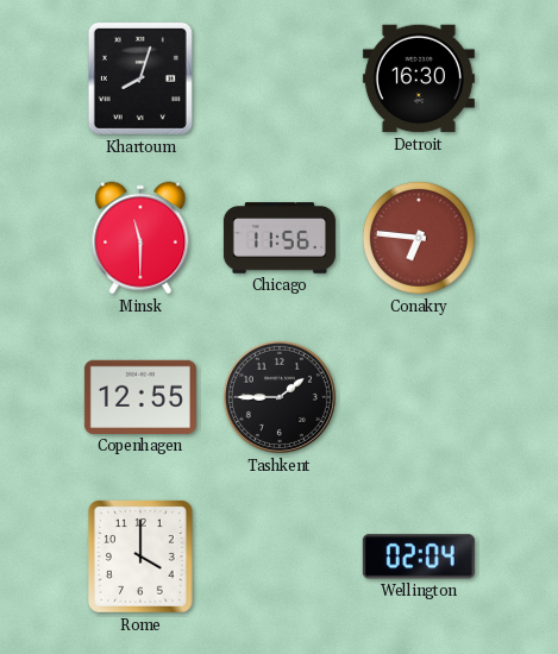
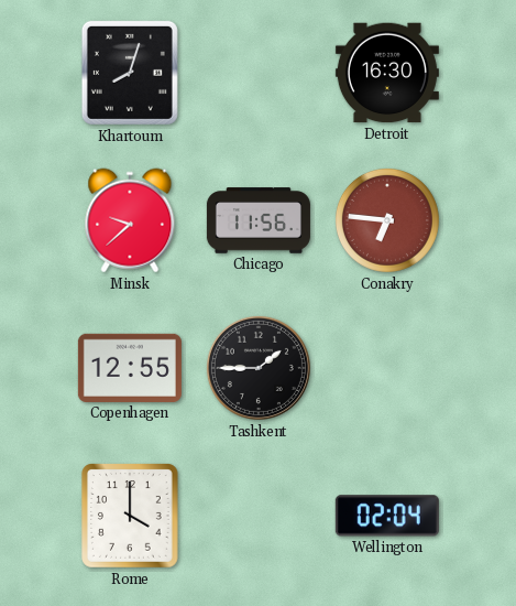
Minsk: 11:30 -> 9:38 (130, 220)
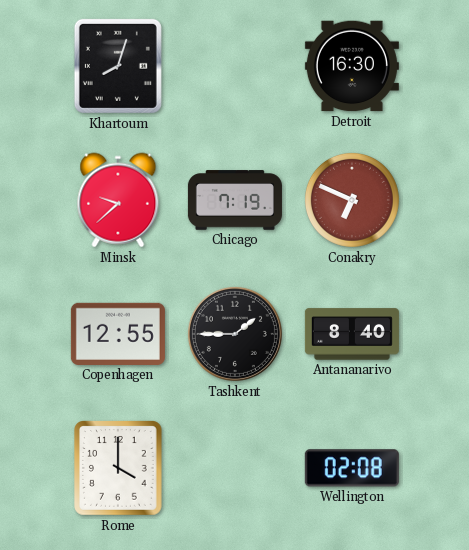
Chicago: 11:56 -> 7:19 (235, 200)
Conakry: 6:46 -> 6:49 (352, 200)
Antananarivo: none -> 8:40 (352, 334)
Wellington: 02:04 -> 02:08 (352, 468)
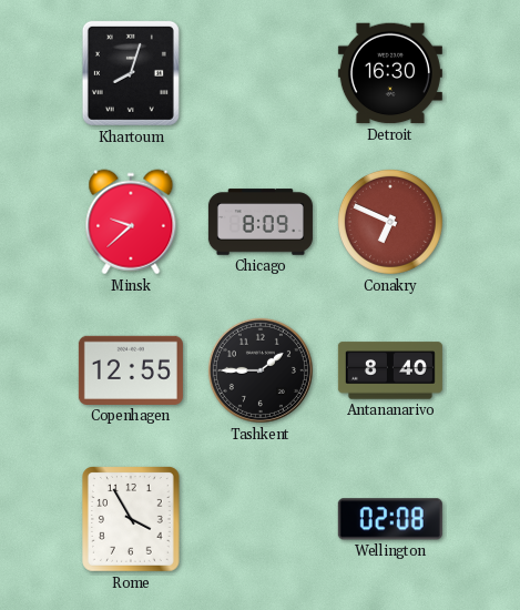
Chicago: 7:19 -> 8:09 (261, 222)
Rome: 4:00 -> 3:55 (132, 520)
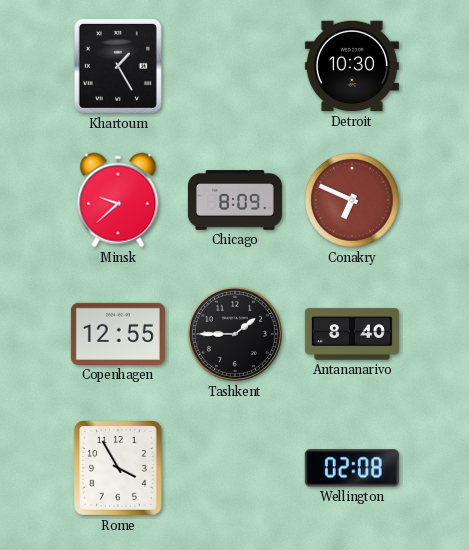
Khartoum: 8:03 -> 1:25 (118, 66)
Detroit: 16:30 -> 10:30 (352, 66)
